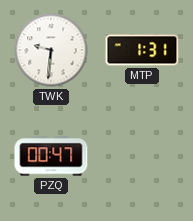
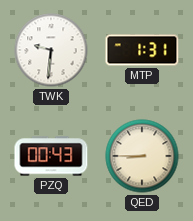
PZQ: 00:47 -> 00:43 (51, 156)
QED: none -> 8:45 (142, 156)
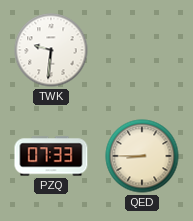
MTP: 1:31 -> none (142, 50)
PZQ: 00:43 -> 07:33 (51, 156)
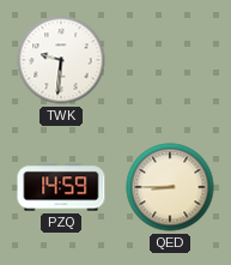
PZQ: 07:33 -> 14:59 (61, 187)
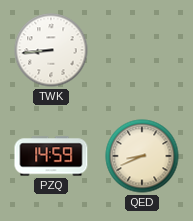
TWK: 9:31 -> 8:44 (51, 50)
QED: 8:45 -> 8:41 (142, 156)
